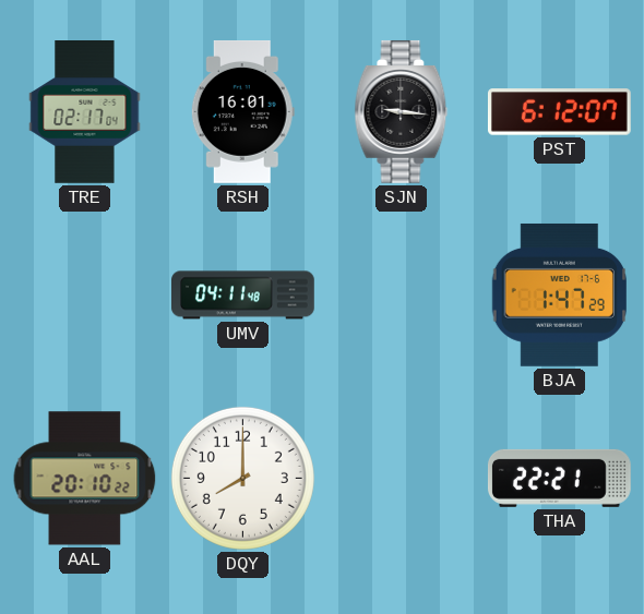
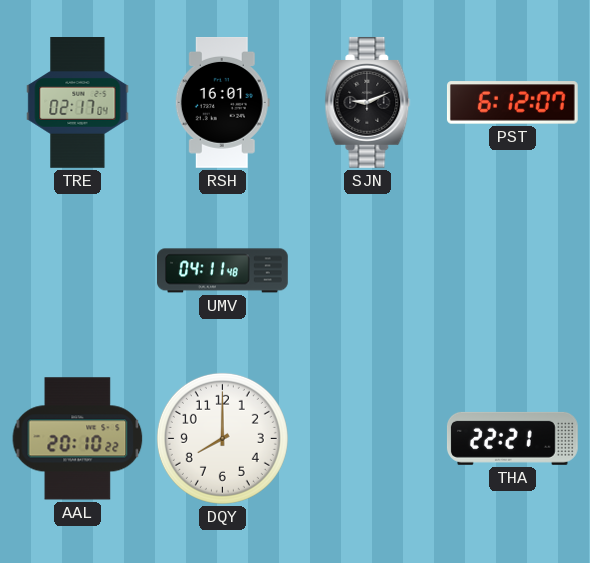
SJN: 9:16 -> 9:11 (368, 102)
BJA: 1:47 -> none (559, 294)
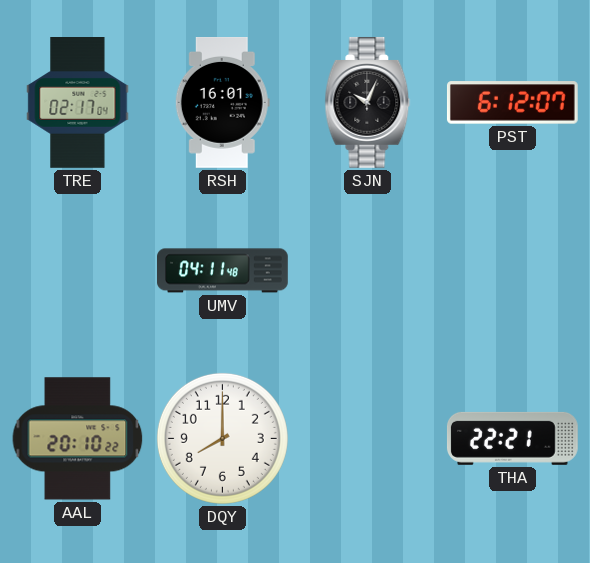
SJN: 9:11 -> 10:04 (368, 102)
